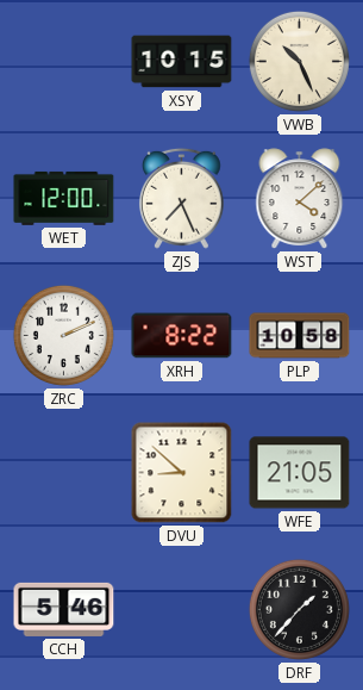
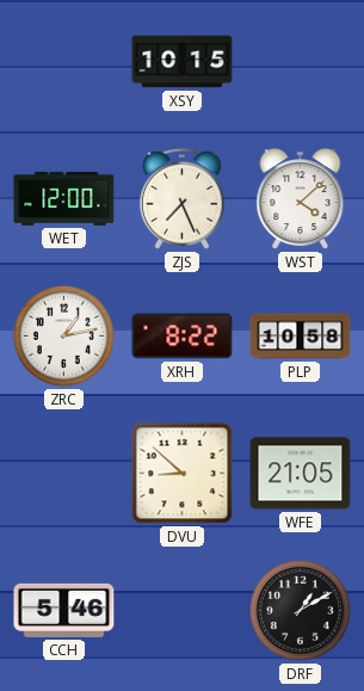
VWB: 10:26 -> none (299, 61)
ZRC: 2:11 -> 1:13 (63, 335)
DRF: 1:37 -> 1:10 (300, 610)
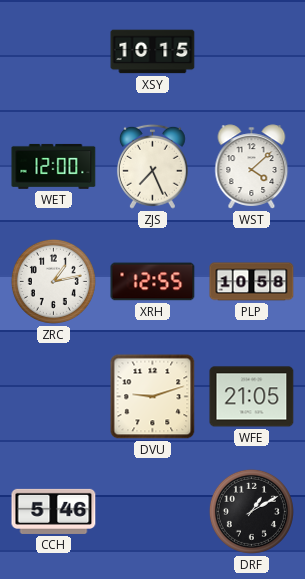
XRH: 8:22 -> 12:55 (153, 282)
DVU: 8:52 -> 9:12 (153, 397)
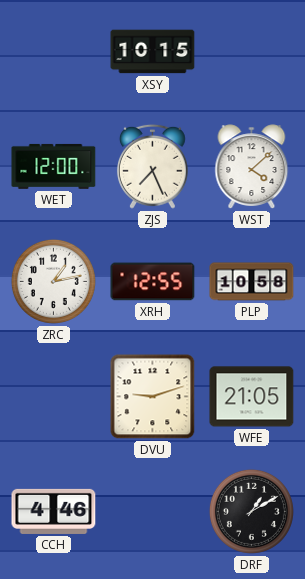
CCH: 5:46 -> 4:46 (54, 511)
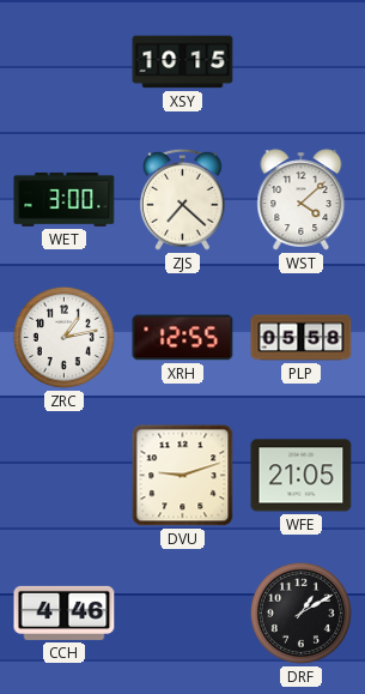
WET: 12:00 -> 3:00 (65, 199)
ZJS: 7:26 -> 7:22 (183, 199)
PLP: 10:58 -> 05:58 (302, 338)
